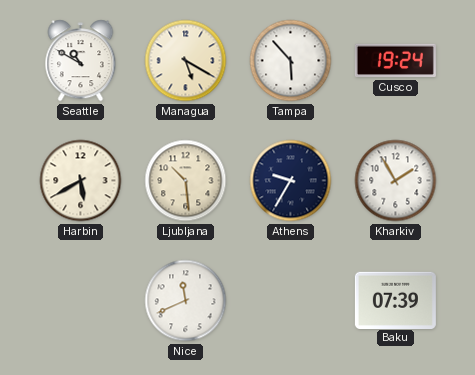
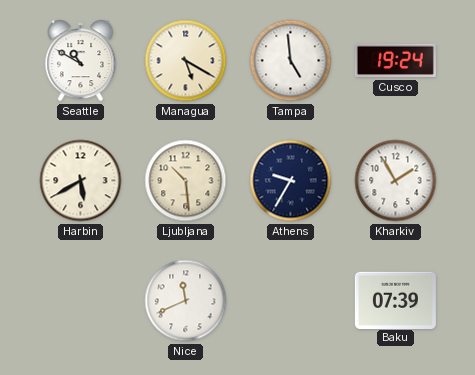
Tampa: 5:53 -> 4:59 (291, 61)
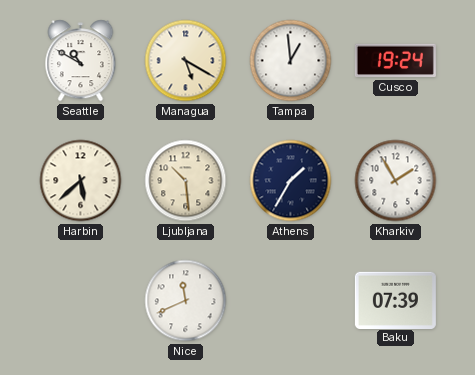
Tampa: 4:59 -> 12:59 (291, 61)
Harbin: 5:40 -> 5:38 (81, 181)
Athens: 9:35 -> 1:35 (291, 181)
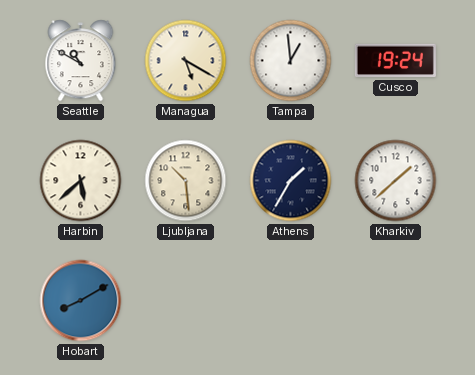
Kharkiv: 1:55 -> 1:38 (396, 181)
Hobart: none -> 8:10 (81, 301)
Nice: 11:41 -> none (186, 301)
Baku: 07:39 -> none (395, 300)
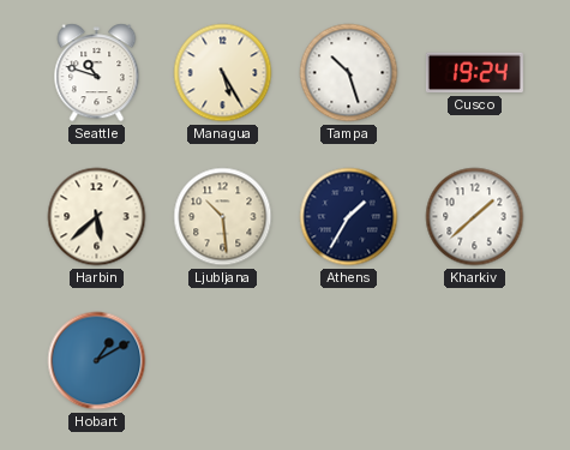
Seattle: 10:50 -> 10:48 (97, 73)
Managua: 5:20 -> 5:25 (223, 73)
Tampa: 12:59 -> 10:27 (349, 73)
Hobart: 8:10 -> 1:10 (97, 361)
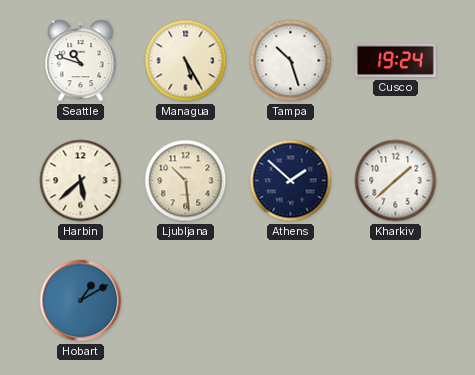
Athens: 1:35 -> 1:52 (291, 181)
